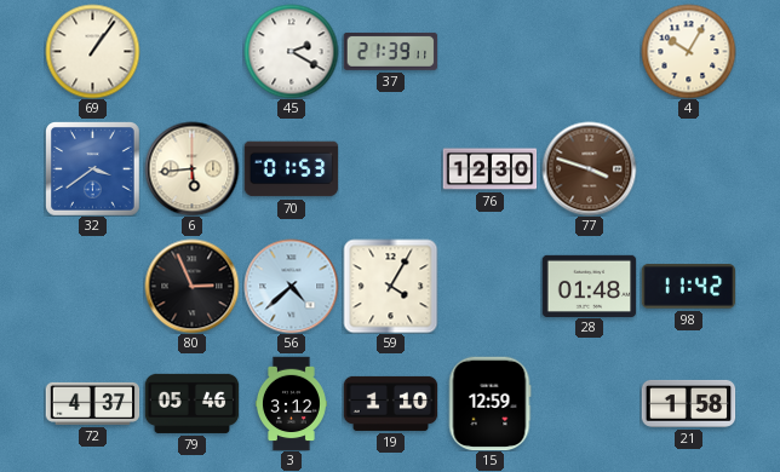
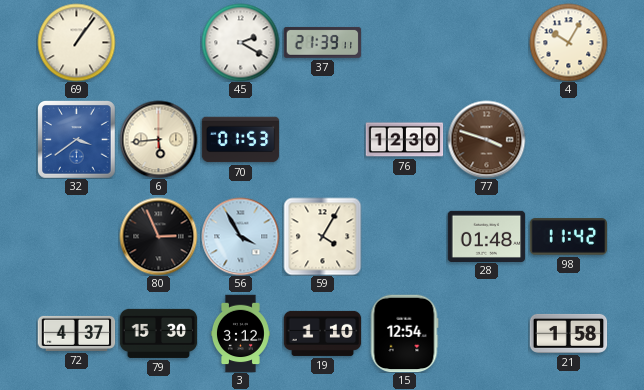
56: 4:38 -> 3:55 (240, 236)
79: 05:46 -> 15:30 (158, 333)
15: 12:59 -> 12:54 (404, 333)
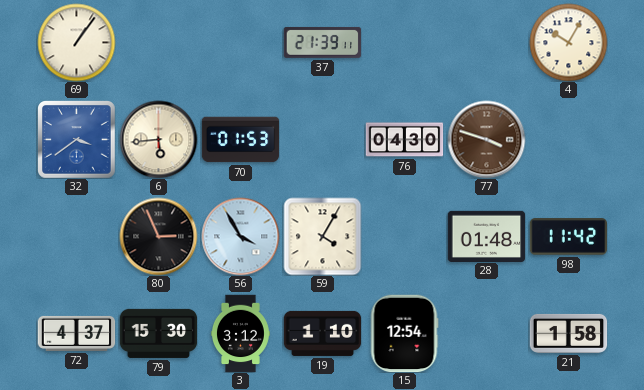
45: 2:20 -> none (240, 42)
76: 12:30 -> 04:30 (404, 140)
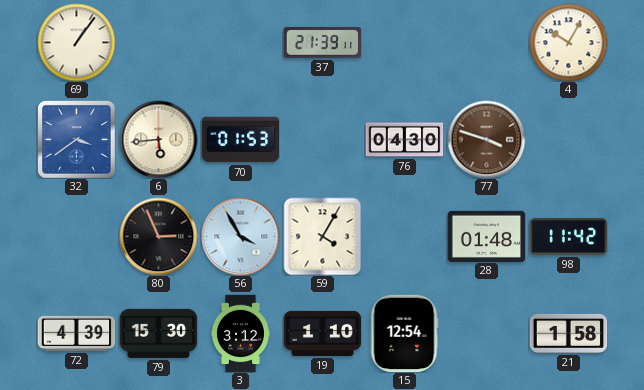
72: 4:37 -> 4:39 (76, 333)
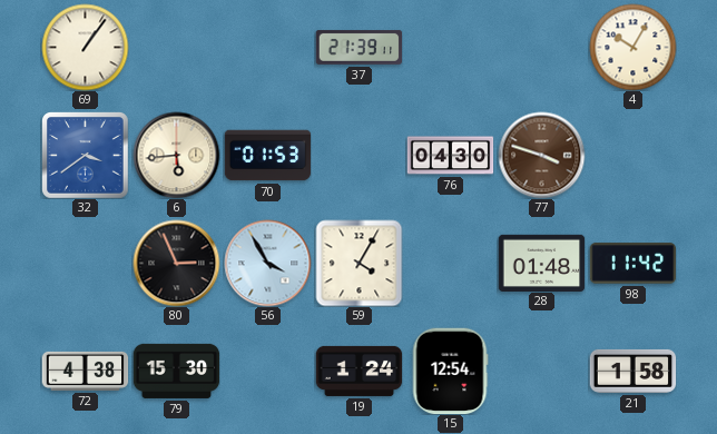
72: 4:39 -> 4:38 (85, 371)
3: 3:12 -> none (240, 333)
19: 1:10 -> 1:24 (358, 371)
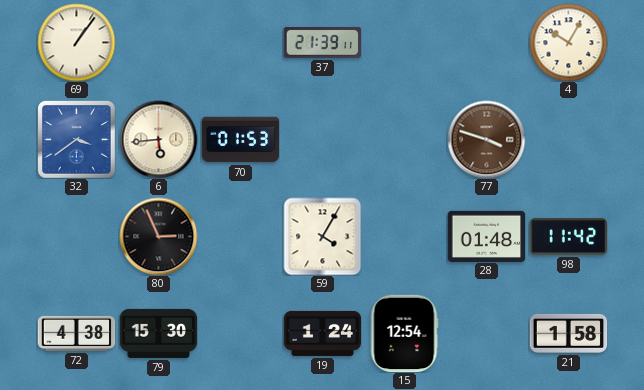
76: 04:30 -> none (450, 156)
56: 3:55 -> none (267, 263)
